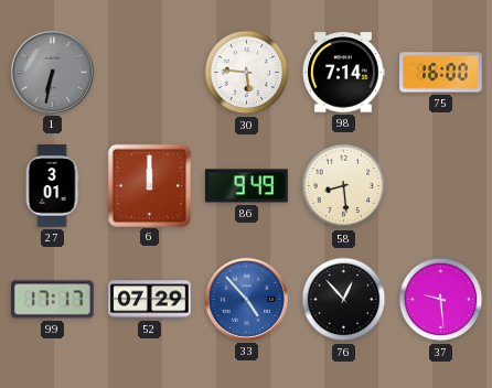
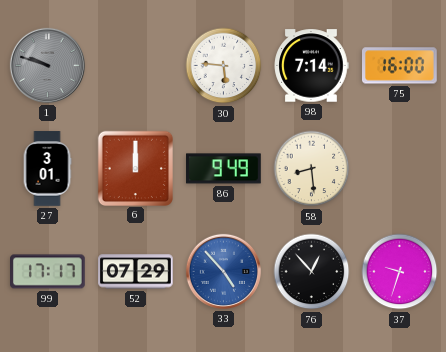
1: 6:32 -> 9:48 (47, 65)
37: 9:29 -> 9:33 (400, 272)
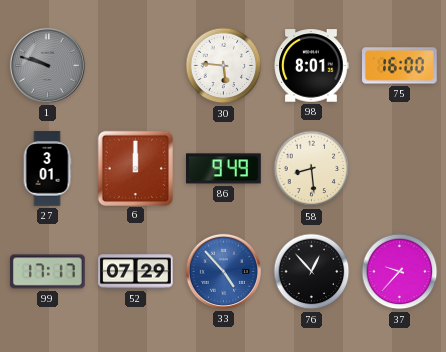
98: 7:14 -> 8:01 (311, 66)
37: 9:33 -> 9:37 (400, 272)
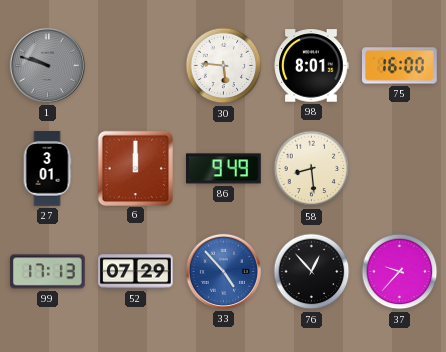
99: 17:17 -> 17:13 (48, 272)
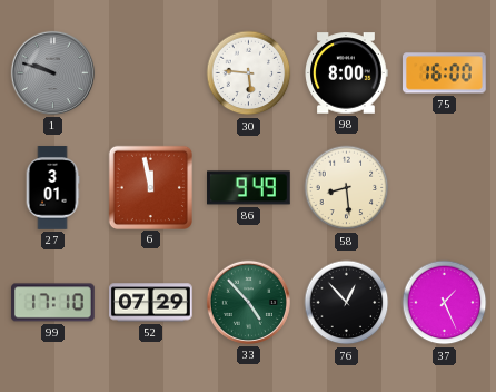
98: 8:01 -> 8:00 (346, 73)
6: 12:00 -> 11:58 (150, 187)
99: 17:13 -> 17:10 (53, 303)
33 dial: blue -> green (248, 302)
37: 9:37 -> 1:26 (445, 303)
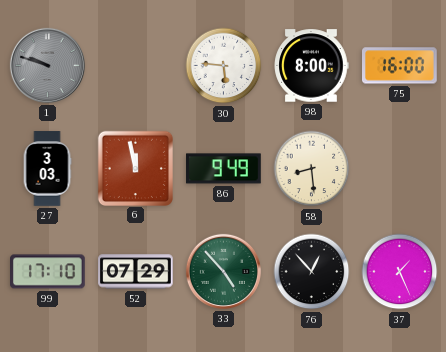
27: 3:01 -> 3:03 (47, 169)
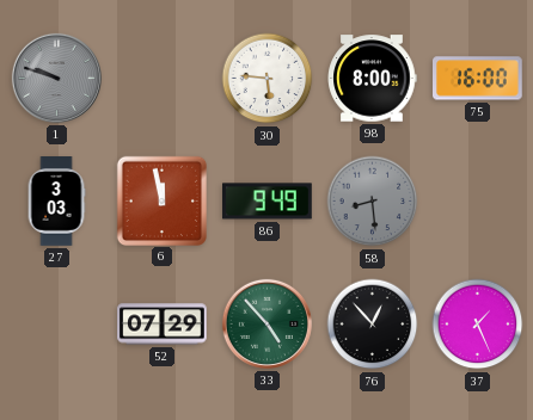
58 dial: cream -> grey (373, 202)
99: 17:10 -> none (48, 272)
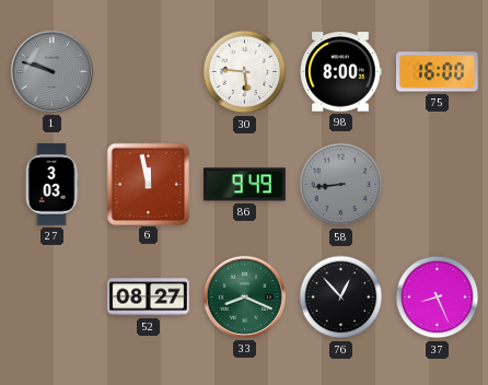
58: 8:29 -> 8:44 (341, 185)
52: 07:29 -> 08:27 (149, 297)
33: 4:53 -> 8:19 (244, 296)
37: 1:26 -> 8:26 (438, 297)
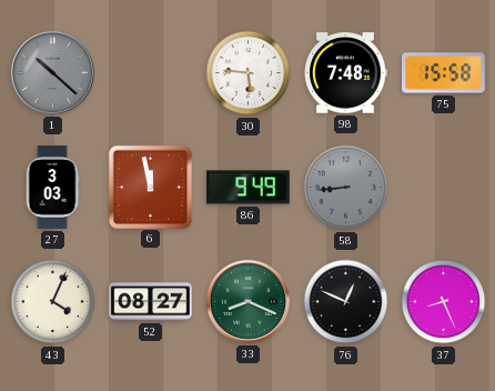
1: 9:48 -> 10:22 (52, 72)
98: 8:00 -> 7:48 (345, 73)
75: 16:00 -> 15:58 (444, 73)
43: none -> 4:04 (53, 302)
76: 12:53 -> 12:49 (346, 302)
